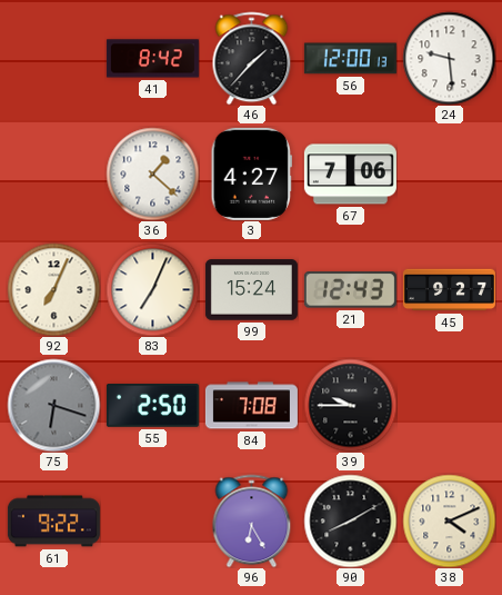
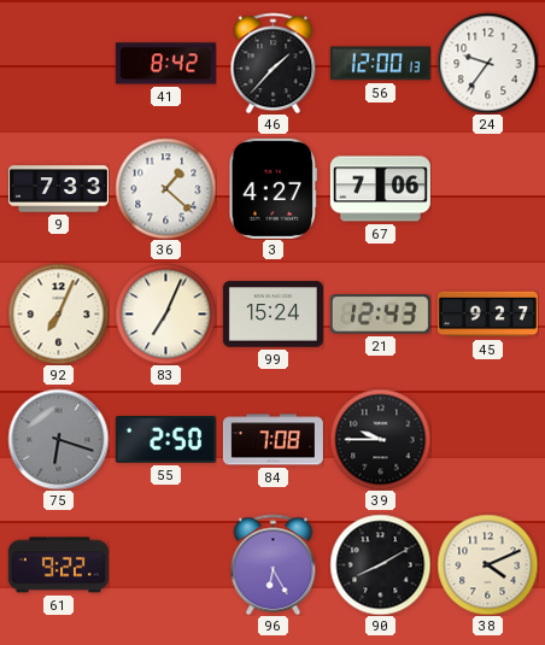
24: 9:29 -> 9:36 (487, 63)
9: none -> 7:33 (58, 189)
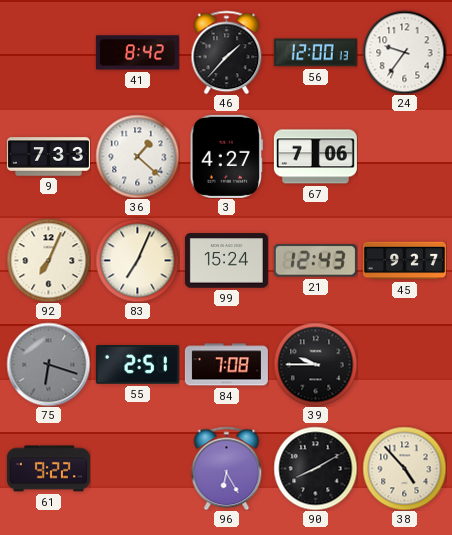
55: 2:50 -> 2:51 (137, 365)
38: 4:11 -> 4:53 (404, 468)
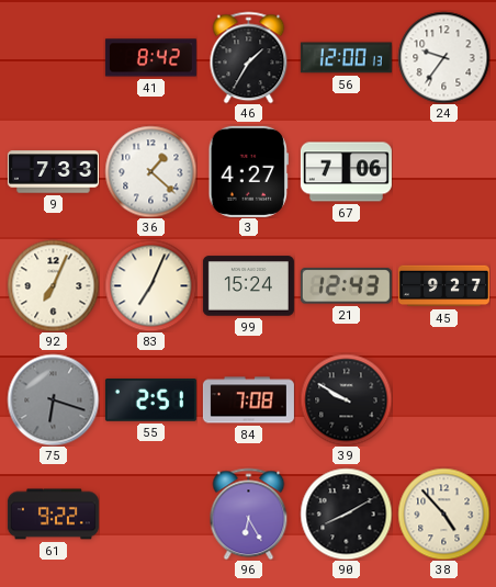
46: 1:37 -> 1:35 (249, 57)
39: 9:45 -> 9:50 (346, 399)
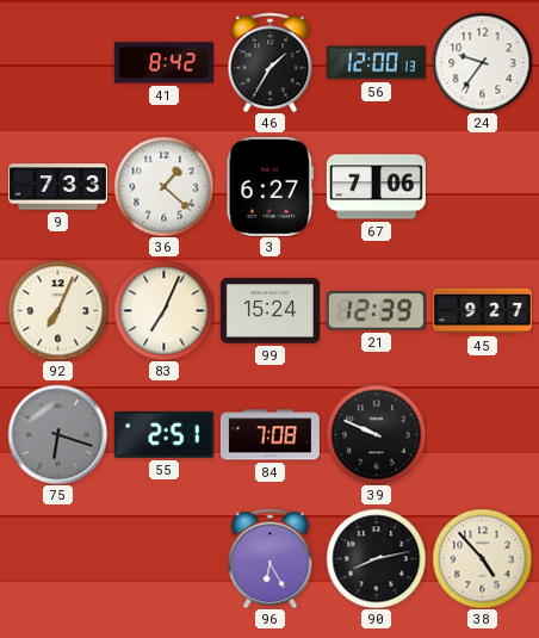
3: 4:27 -> 6:27 (269, 186)
21: 12:43 -> 12:39 (376, 311)
39: 9:50 -> 9:49 (376, 434)
61: 9:22 -> none (53, 515)
90: 8:10 -> 8:13 (376, 558)
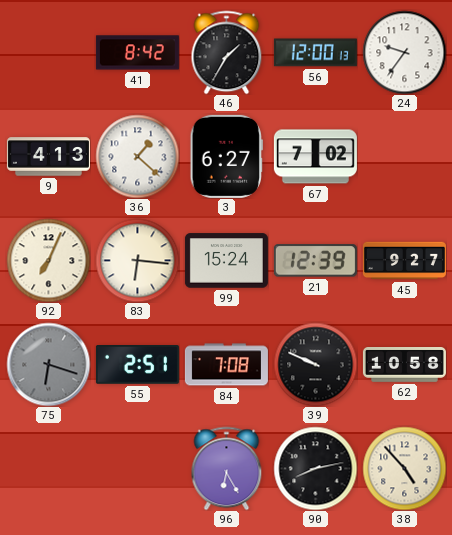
9: 7:33 -> 4:13 (48, 157)
67: 7:06 -> 7:02 (315, 157)
83: 7:04 -> 6:16 (137, 260)
62: none -> 10:58 (404, 365)
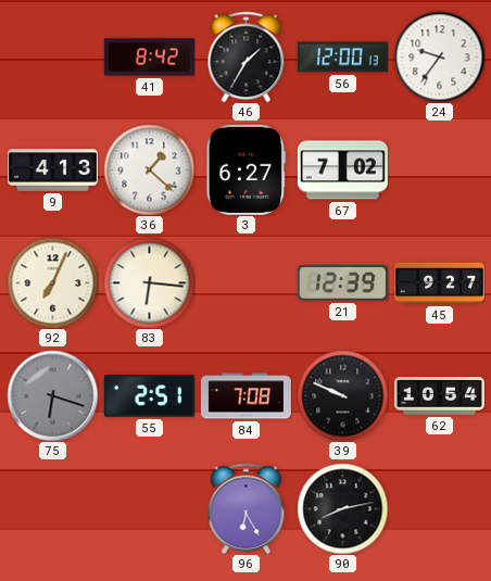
99: 15:24 -> none (226, 261)
62: 10:58 -> 10:54 (439, 396)
38: 4:53 -> none (404, 468)
